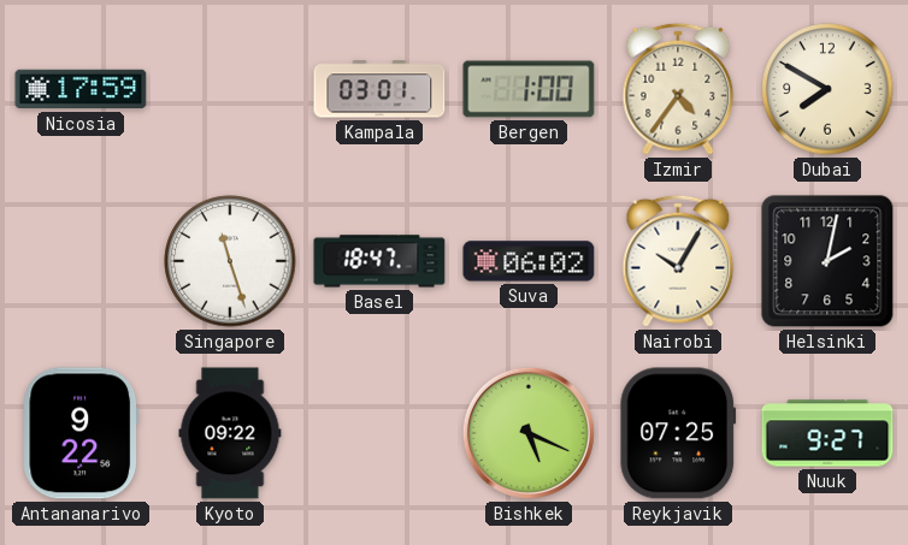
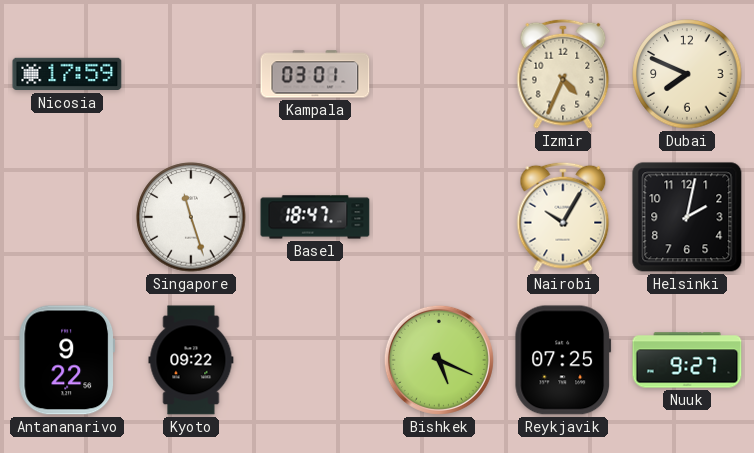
Bergen: 1:00 -> none (529, 89)
Izmir: 4:36 -> 4:34 (563, 74)
Dubai: 7:50 -> 7:49 (687, 74)
Suva: 06:02 -> none (529, 261)
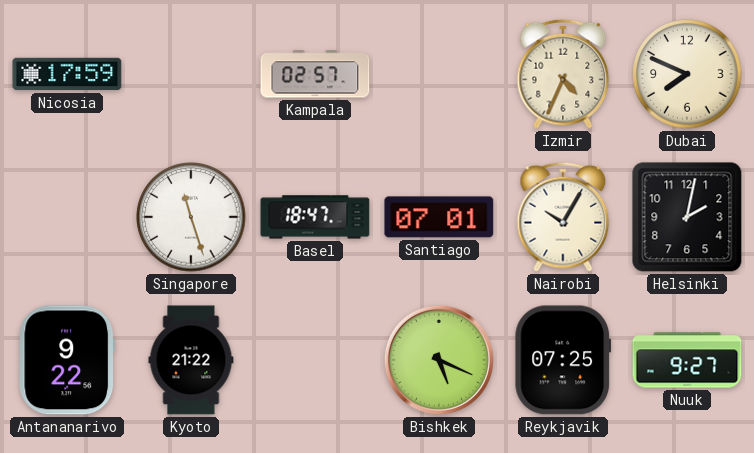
Kampala: 03:01 -> 02:57 (315, 74)
Santiago: none -> 07:01 (439, 217)
Kyoto: 09:22 -> 21:22 (191, 360)
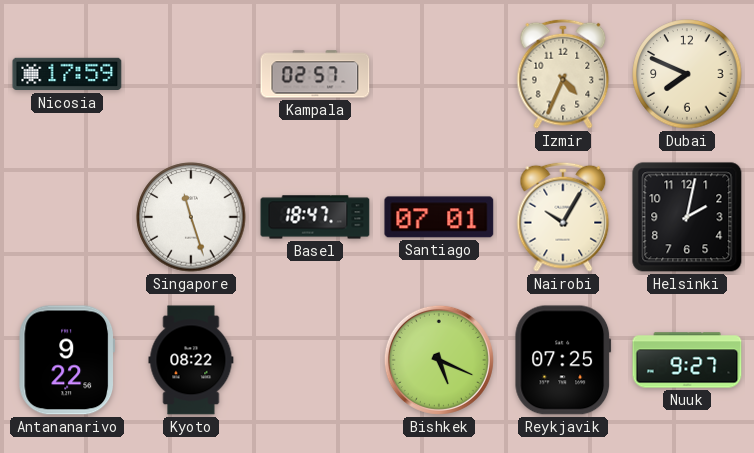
Kyoto: 21:22 -> 08:22 (191, 360)
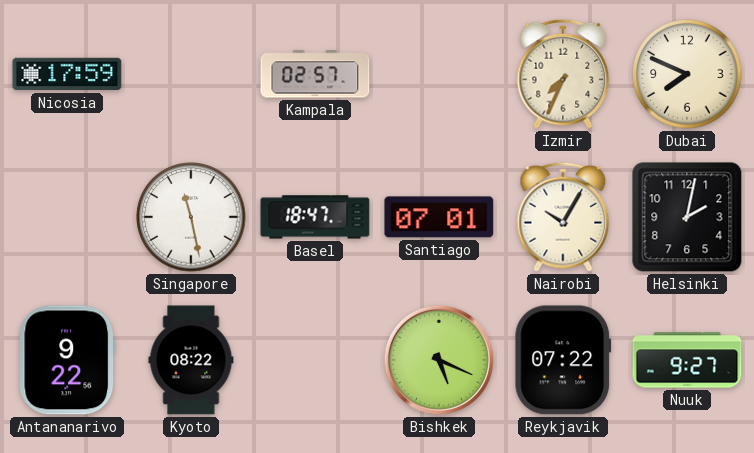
Izmir: 4:34 -> 7:34 (563, 74)
Singapore: 11:27 -> 11:28 (191, 217)
Reykjavik: 07:25 -> 07:22 (563, 360)
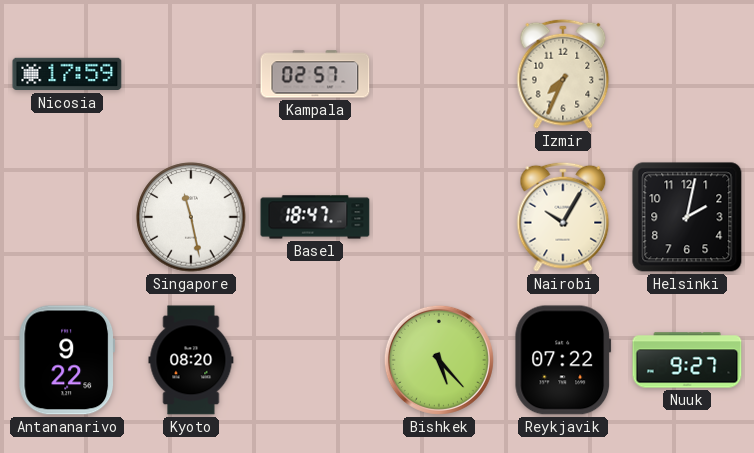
Dubai: 7:49 -> none (687, 74)
Santiago: 07:01 -> none (439, 217)
Kyoto: 08:22 -> 08:20 (191, 360)
Bishkek: 5:19 -> 5:23 (439, 360)
